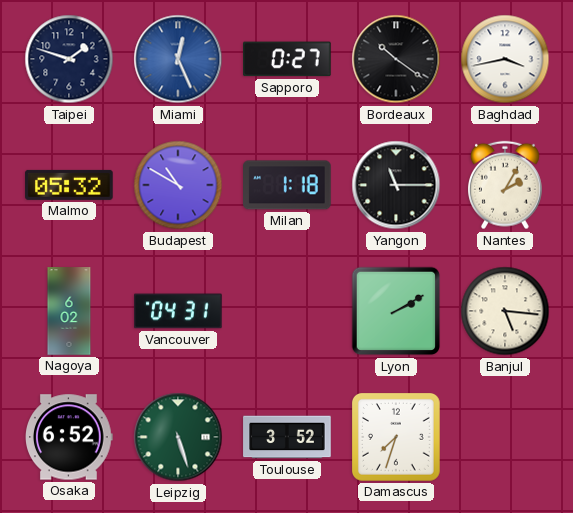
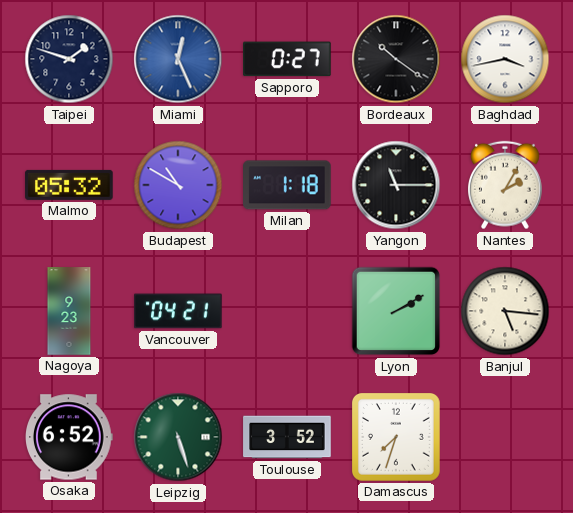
Nagoya: 6:02 -> 9:23 (69, 311)
Vancouver: 04:31 -> 04:21 (178, 311)
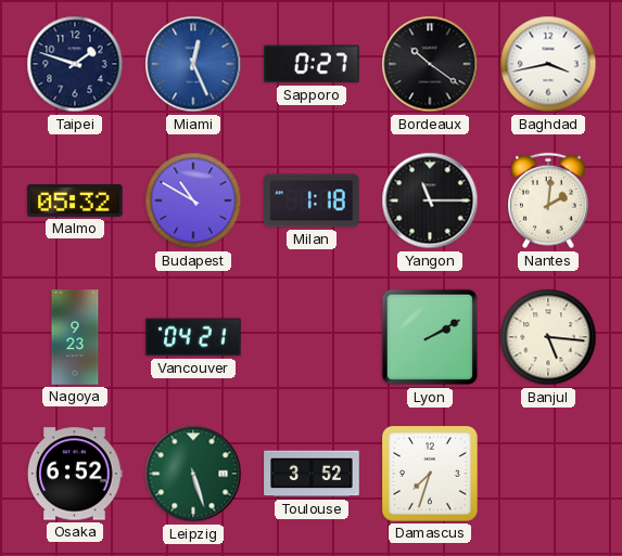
Nantes: 2:05 -> 2:01 (549, 201)
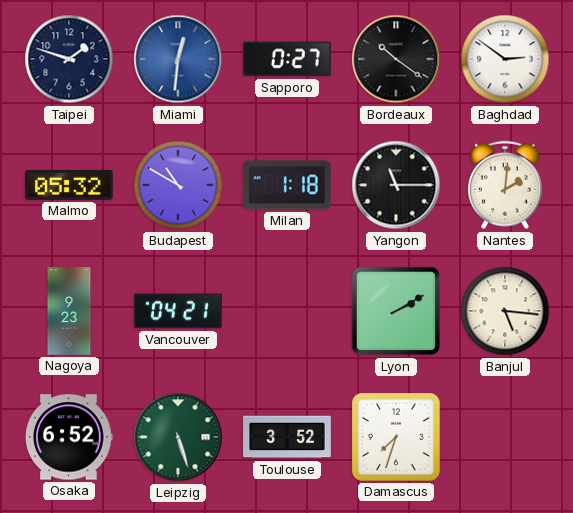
Miami: 12:26 -> 12:31 (178, 59)
Baghdad: 3:43 -> 2:51 (505, 59)
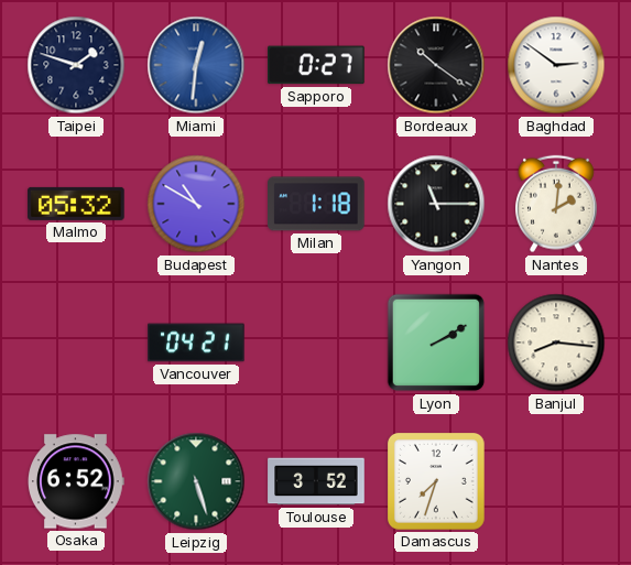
Nagoya: 9:23 -> none (69, 311)
Banjul: 5:16 -> 8:16 (556, 343)
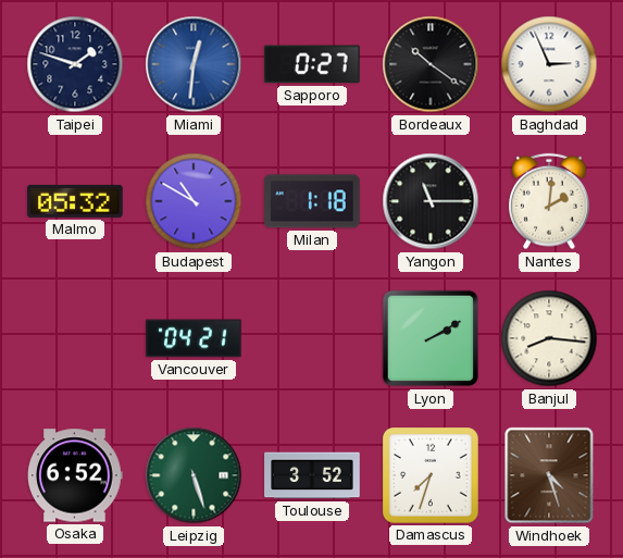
Baghdad: 2:51 -> 2:56 (549, 64)
Windhoek: none -> 4:27 (549, 475)
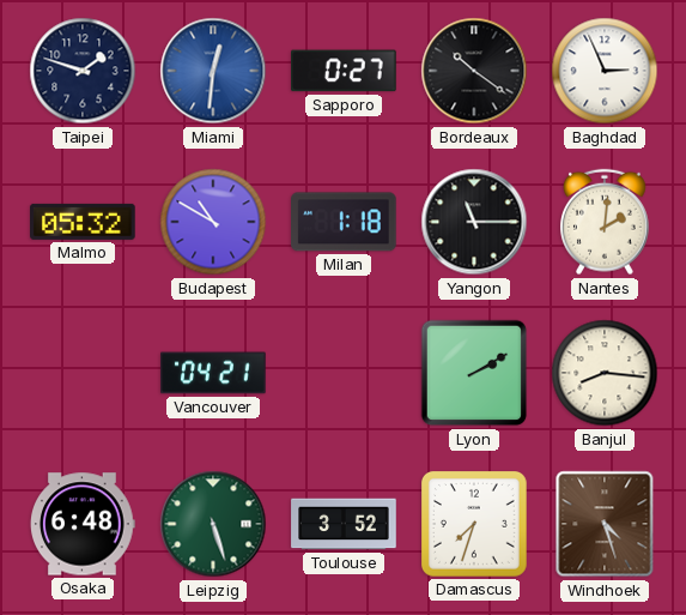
Osaka: 6:52 -> 6:48 (84, 524)
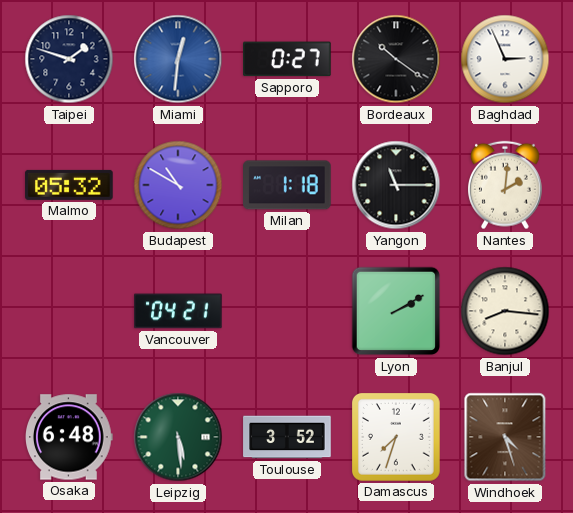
Leipzig: 5:27 -> 5:29 (178, 437)
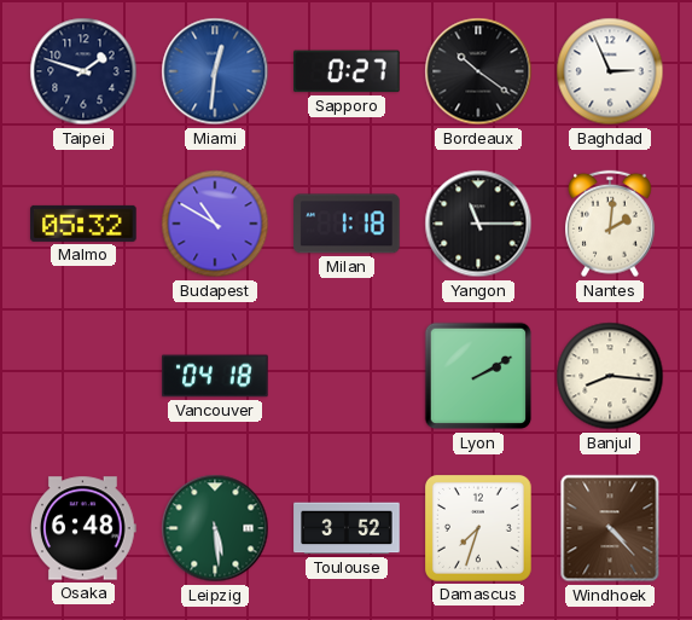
Vancouver: 04:21 -> 04:18 (215, 376)
Windhoek: 4:27 -> 4:23 (610, 528)
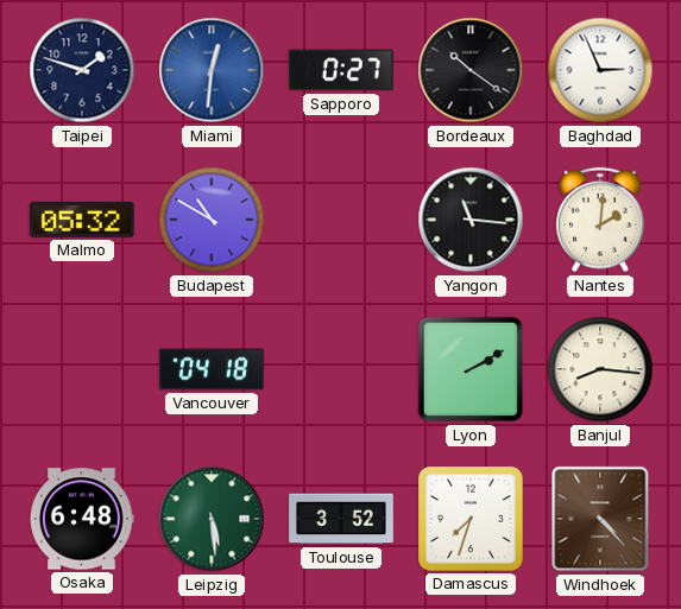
Milan: 1:18 -> none (348, 224)
Yangon: 11:15 -> 11:16 (471, 220)
